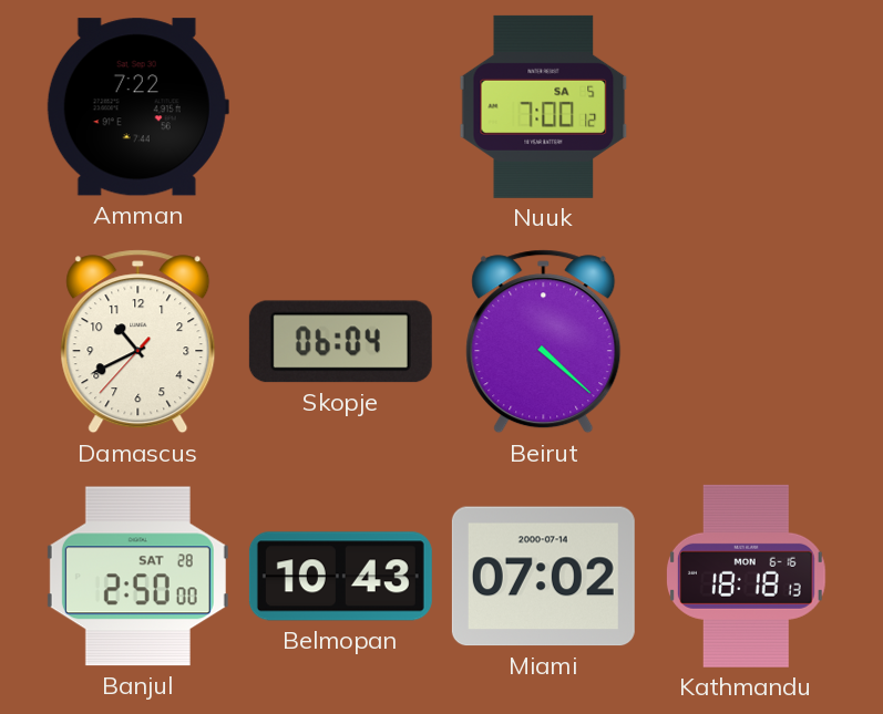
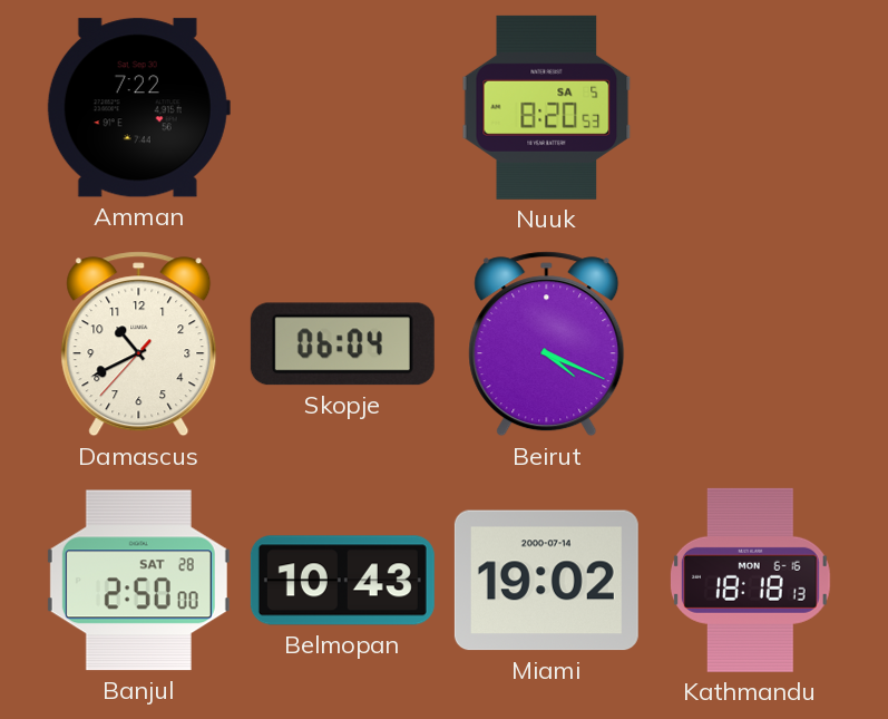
Nuuk: 7:00 -> 8:20 (547, 107)
Beirut: 4:22 -> 4:19 (547, 344)
Miami: 07:02 -> 19:02 (546, 581)
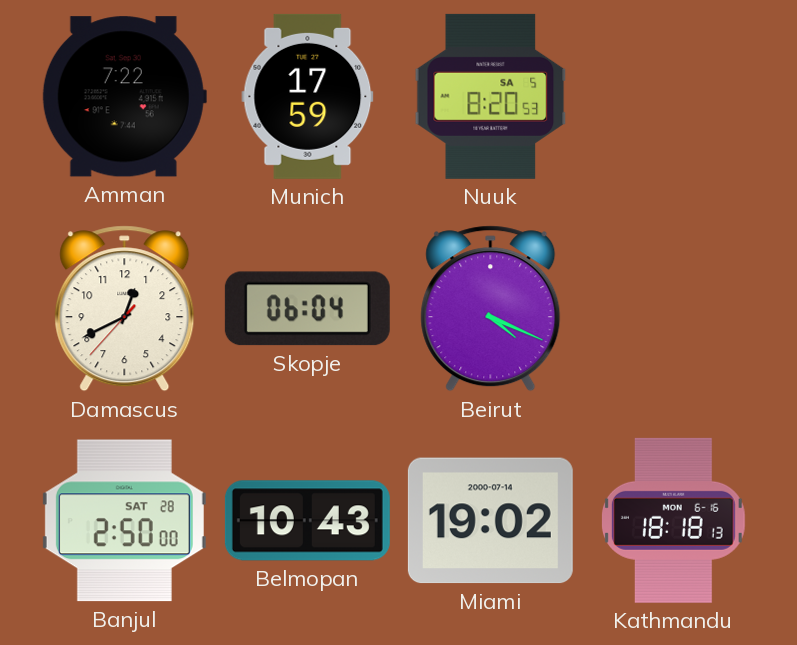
Munich: none -> 17:59 (308, 96)
Damascus: 10:40 -> 12:40 (125, 309)
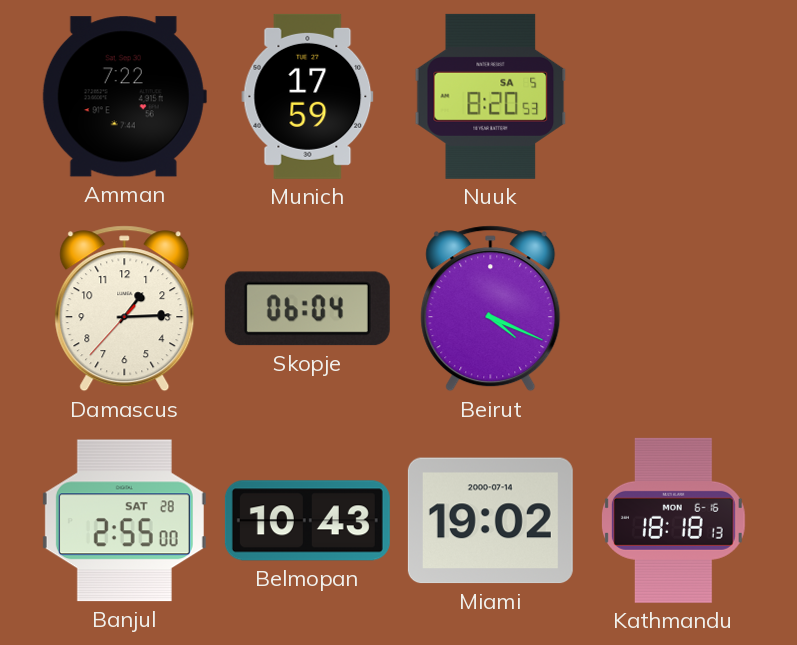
Damascus: 12:40 -> 1:14 (125, 309)
Banjul: 2:50 -> 2:55 (124, 521)
